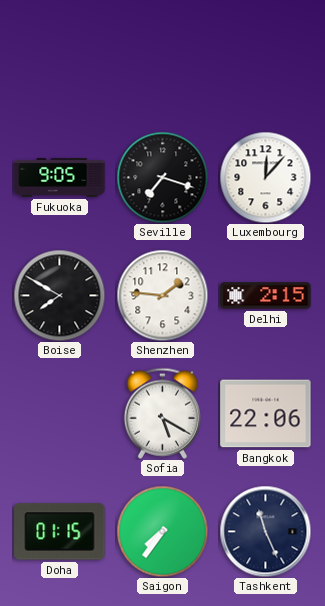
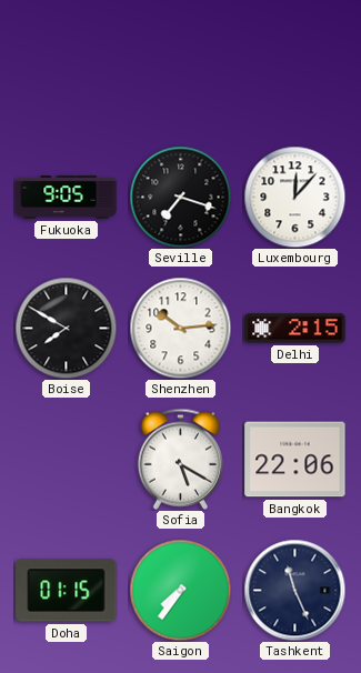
Shenzhen: 1:46 -> 10:14 (180, 328)
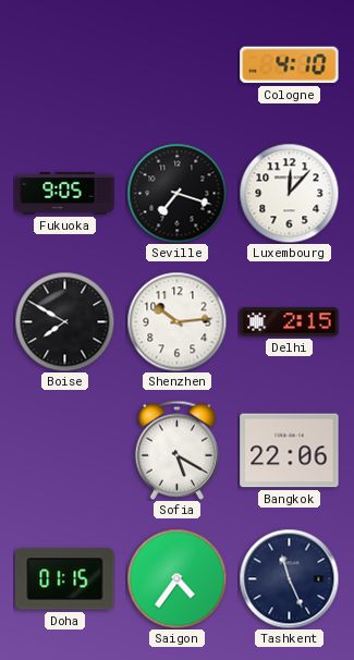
Cologne: none -> 4:10 (290, 65)
Saigon: 7:36 -> 4:36 (176, 578)
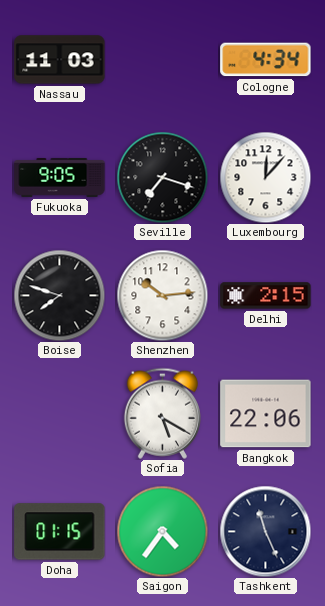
Nassau: none -> 11:03 (60, 60)
Cologne: 4:10 -> 4:34 (266, 60)
Boise: 7:50 -> 7:48 (59, 295)
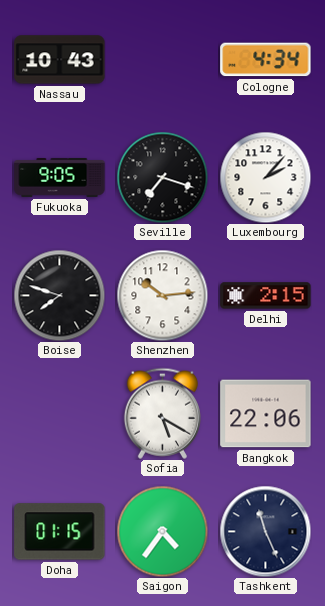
Nassau: 11:03 -> 10:43 (60, 60)
Luxembourg: 12:07 -> 2:07 (265, 177)
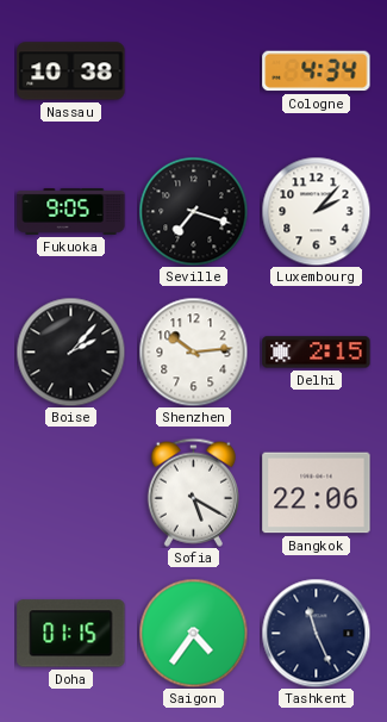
Nassau: 10:43 -> 10:38 (71, 71)
Boise: 7:48 -> 2:07 (70, 351)
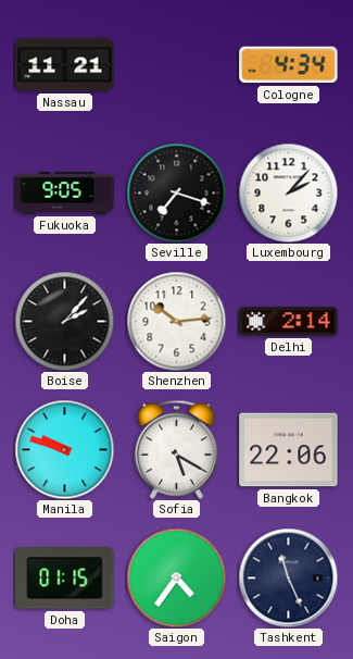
Nassau: 10:38 -> 11:21 (65, 65)
Delhi: 2:15 -> 2:14 (289, 322)
Manila: none -> 9:48 (64, 449)
